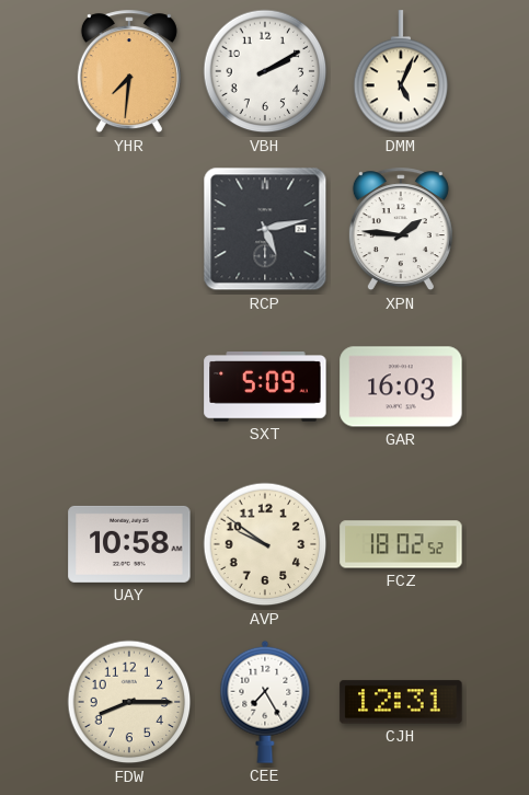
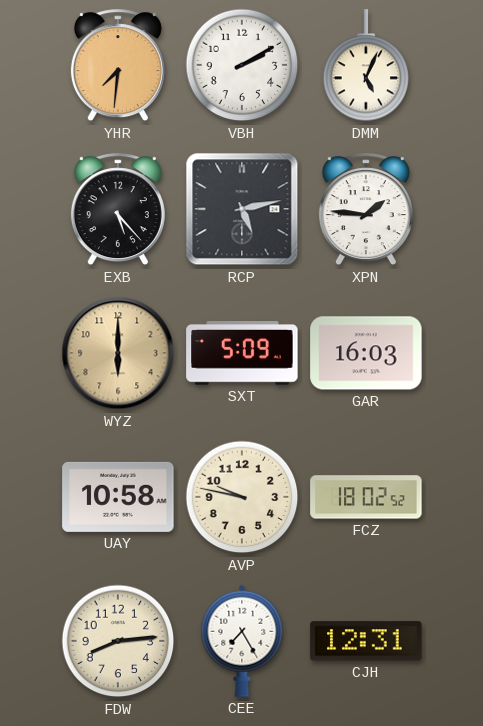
EXB: none -> 5:23 (118, 210)
WYZ: none -> 6:00 (118, 353)
AVP: 9:51 -> 9:47 (242, 497)
FDW: 8:15 -> 8:14 (118, 641)
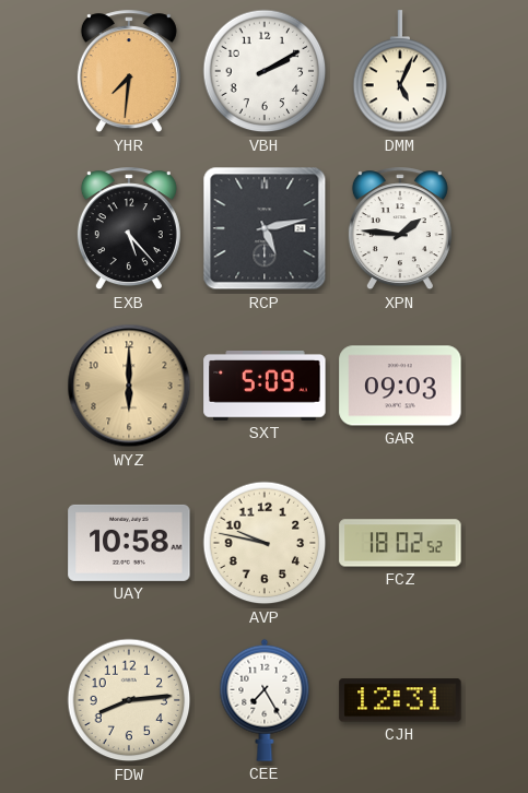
GAR: 16:03 -> 09:03 (400, 386)
